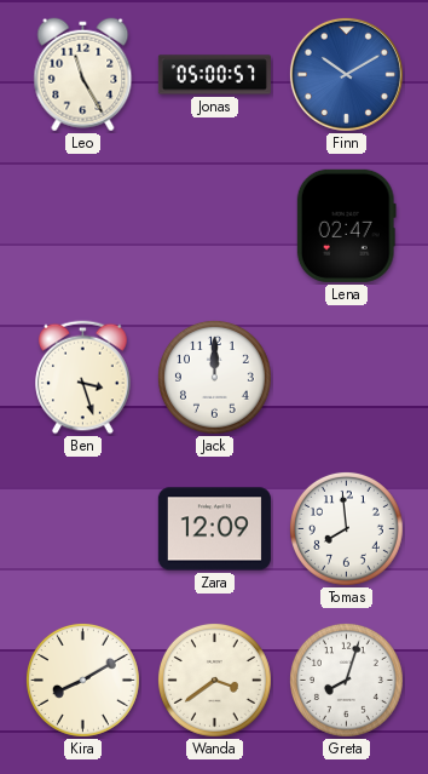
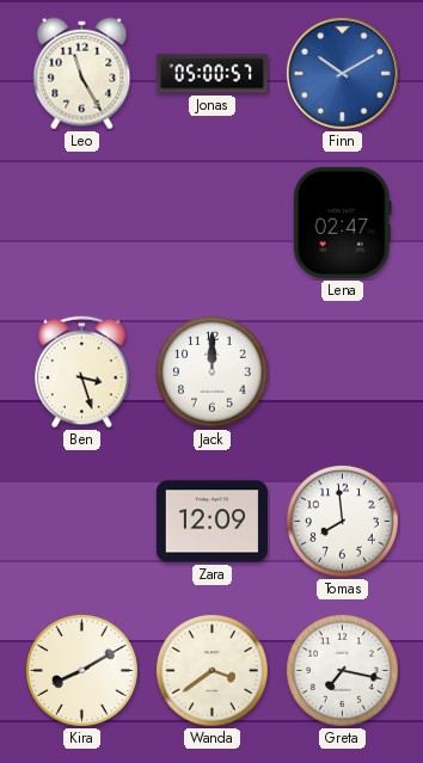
Greta: 8:03 -> 7:17 (342, 670)
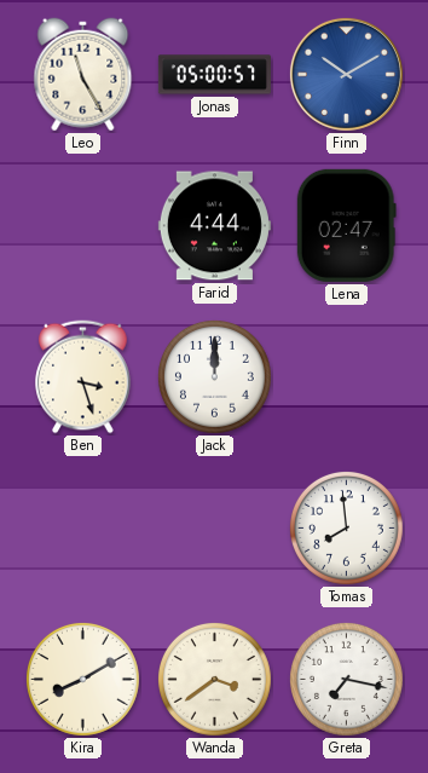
Farid: none -> 4:44 (214, 226)
Zara: 12:09 -> none (211, 522)
